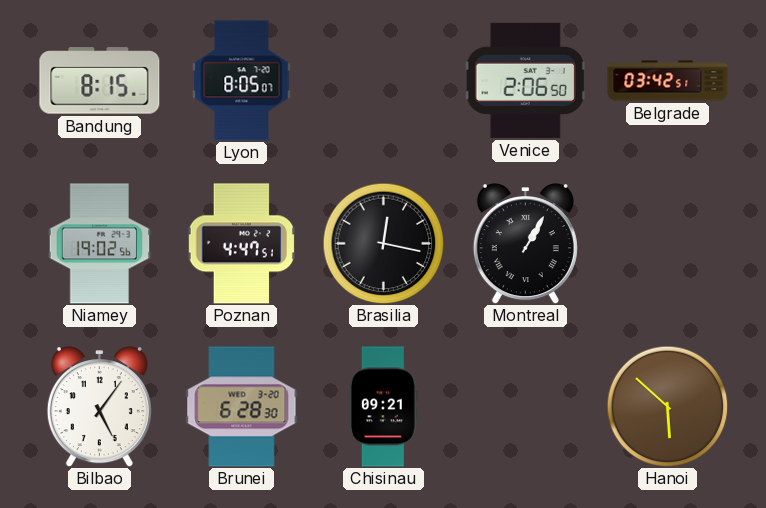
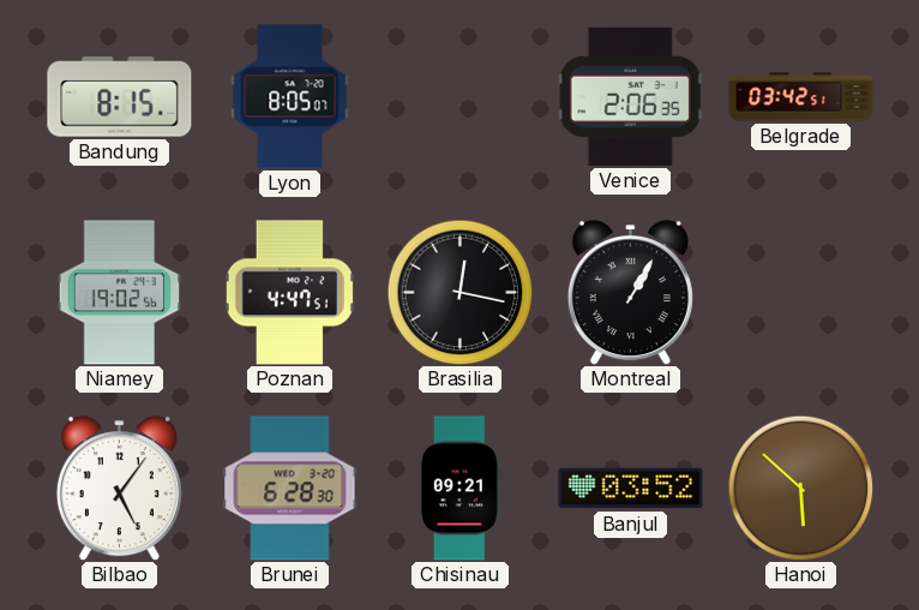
Venice: 2:06:50 -> 2:06:35 (630, 96)
Banjul: none -> 03:52 (631, 489)
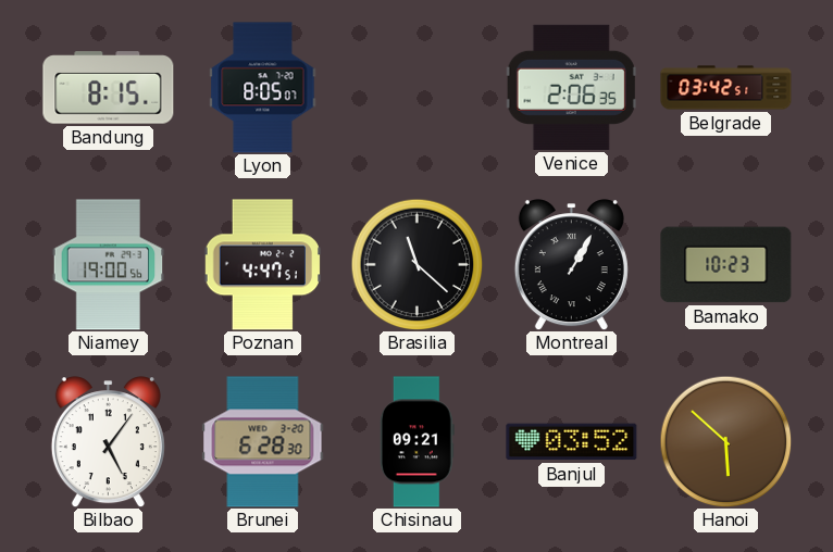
Niamey: 19:02 -> 19:00 (109, 265)
Brasilia: 12:17 -> 11:22 (416, 264)
Bamako: none -> 10:23 (726, 265)
